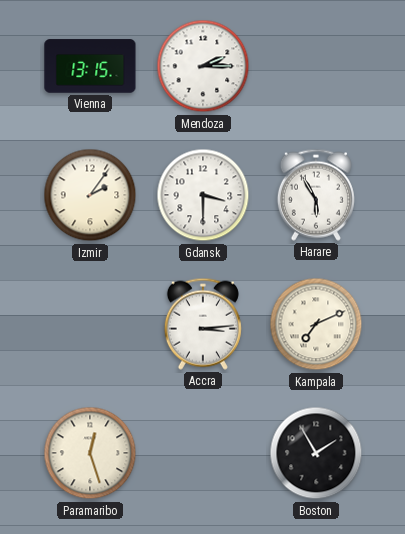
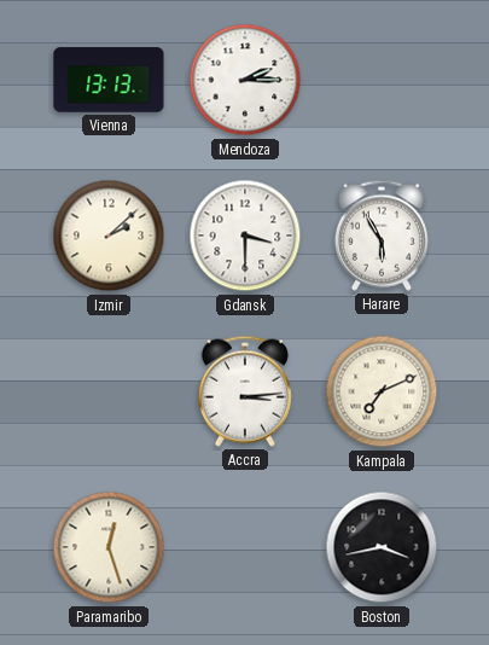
Vienna: 13:15 -> 13:13 (109, 80)
Izmir: 2:06 -> 2:08 (109, 236)
Boston: 1:55 -> 3:43 (382, 547)
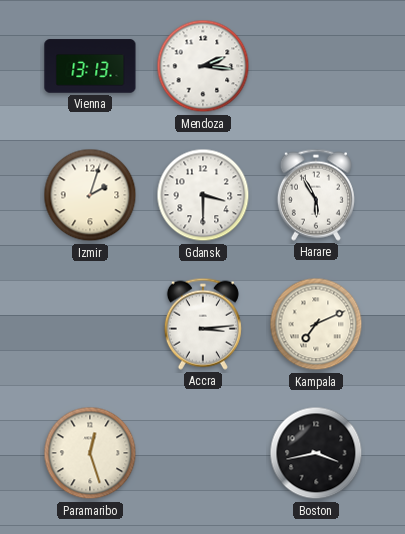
Mendoza: 2:15 -> 2:16 (203, 66)
Izmir: 2:08 -> 2:03 (90, 195)
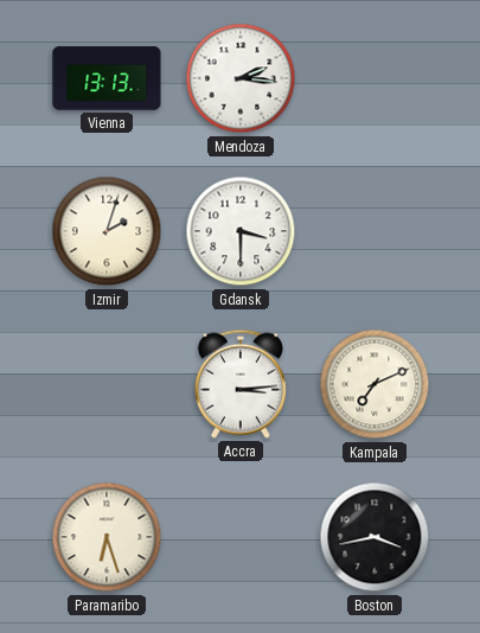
Harare: 5:55 -> none (316, 195)
Paramaribo: 12:27 -> 6:27 (107, 537)
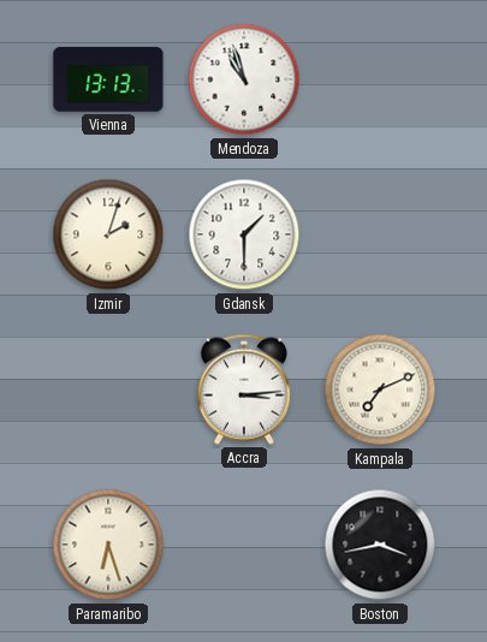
Mendoza: 2:16 -> 10:57 (244, 79)
Gdansk: 3:30 -> 1:30 (244, 234)
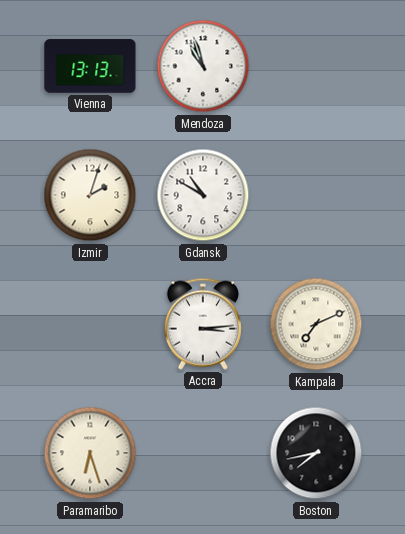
Gdansk: 1:30 -> 10:50 (203, 195)
Boston: 3:43 -> 7:43 (316, 453)
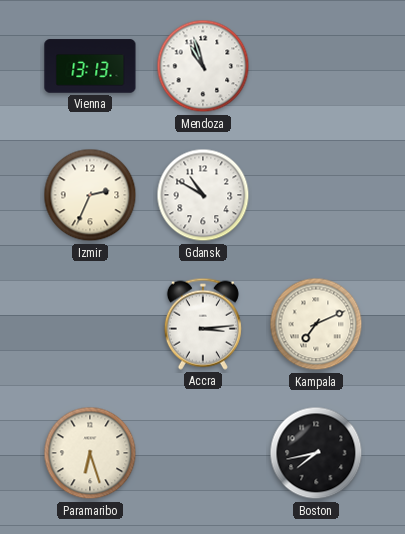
Izmir: 2:03 -> 2:34 (90, 195)
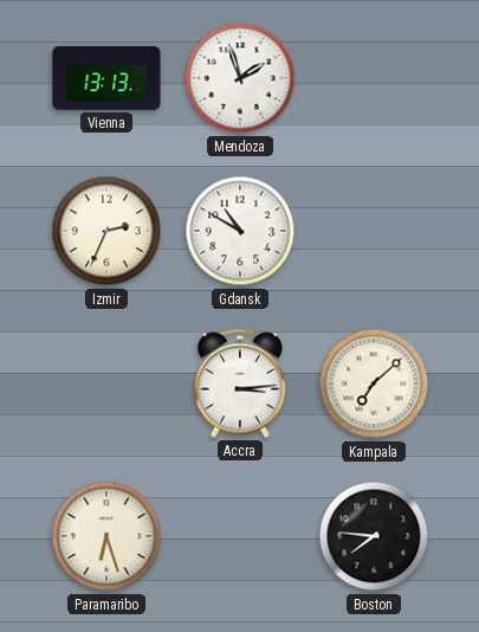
Mendoza: 10:57 -> 1:57 (240, 78)
Kampala: 7:11 -> 7:08 (374, 383)
Boston: 7:43 -> 7:46 (374, 536)
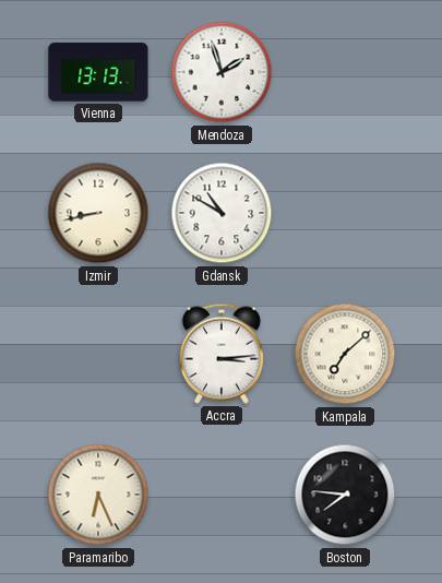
Izmir: 2:34 -> 8:43 (98, 213)
Paramaribo: 6:27 -> 6:26 (98, 495)
